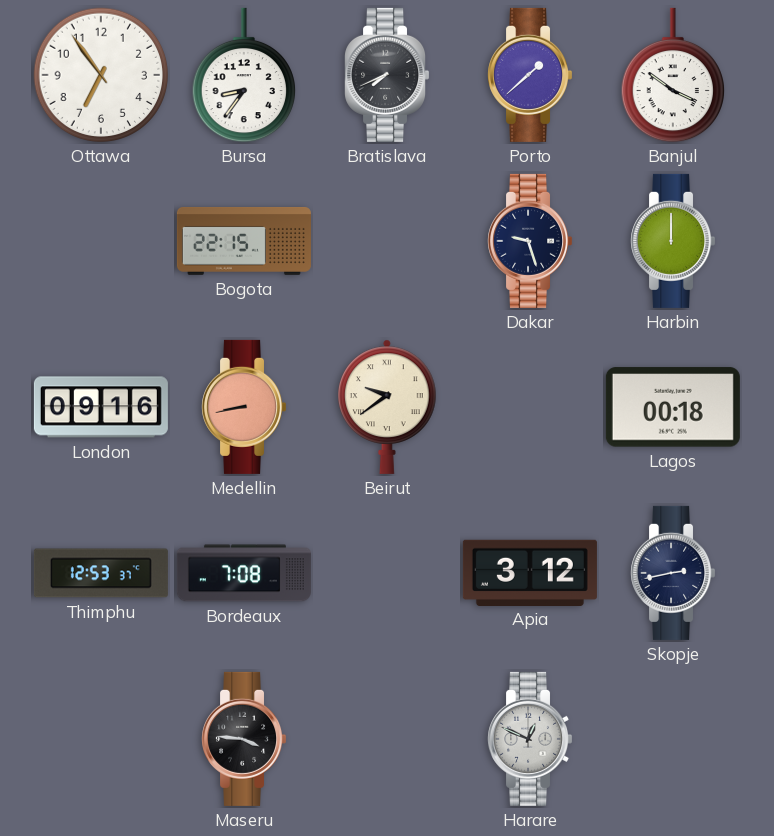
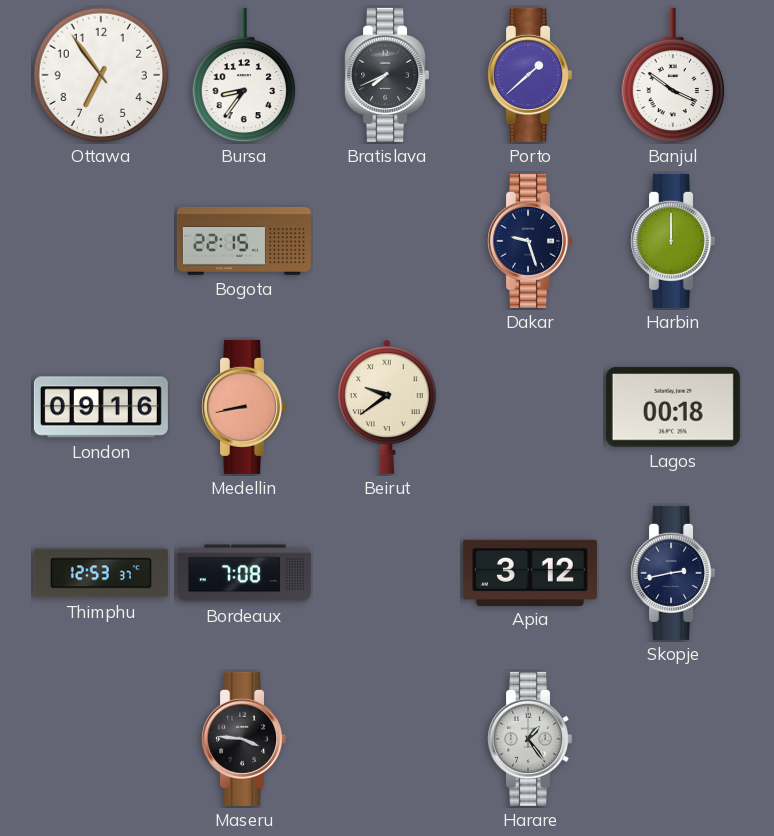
Harare: 12:49 -> 1:24 (530, 739)
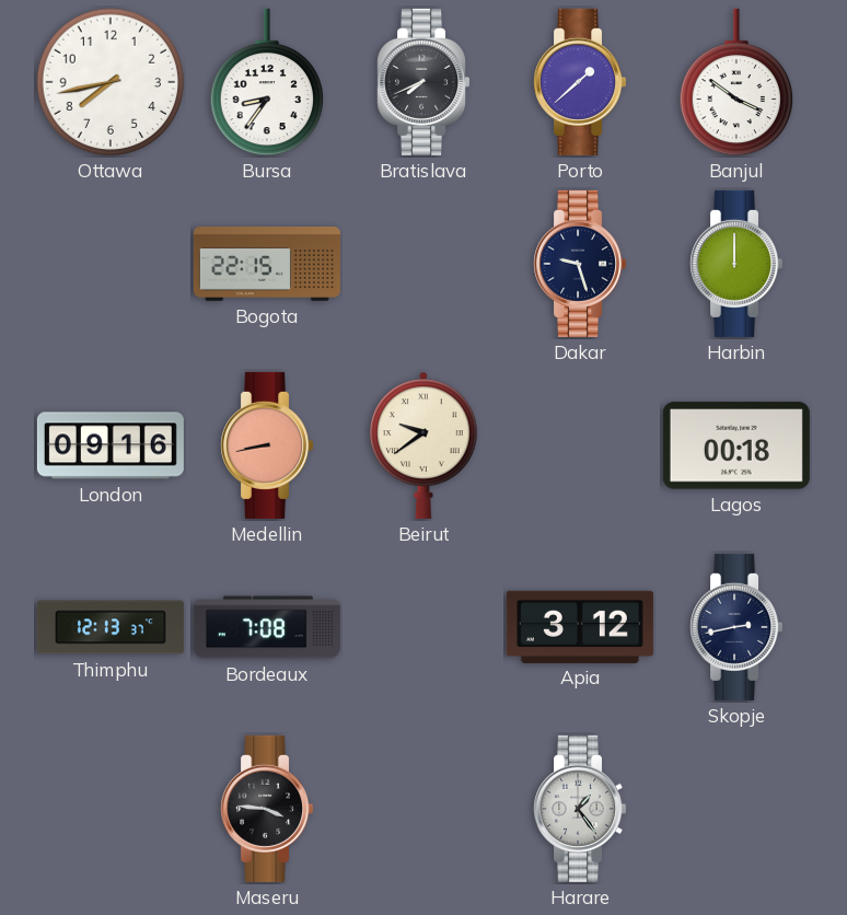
Ottawa: 6:54 -> 7:43 (111, 82)
Thimphu: 12:53 -> 12:13 (111, 627)
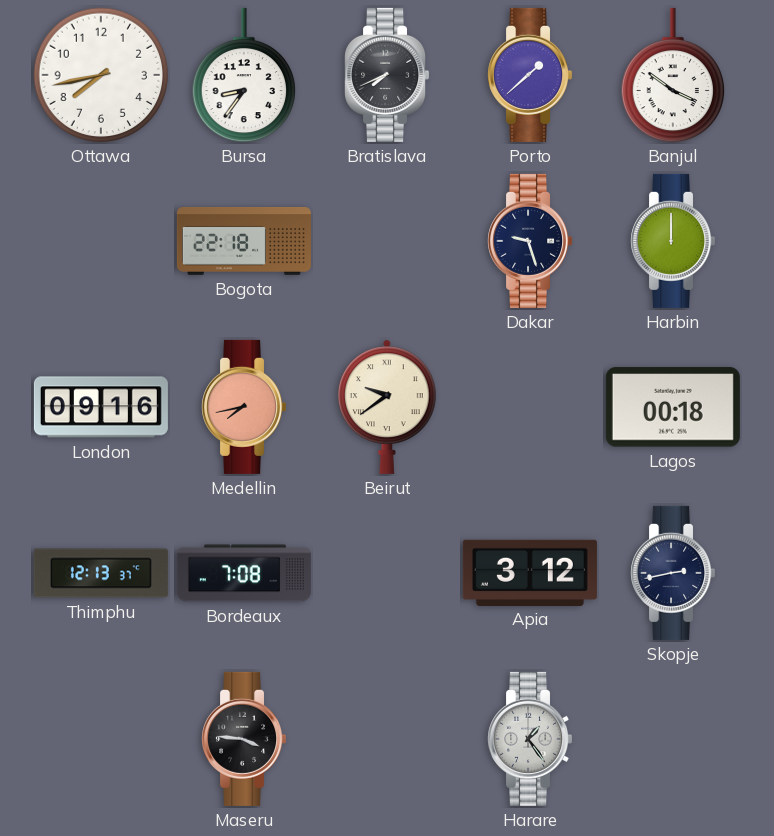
Bogota: 22:15 -> 22:18 (244, 241)
Medellin: 8:43 -> 7:43 (244, 407)
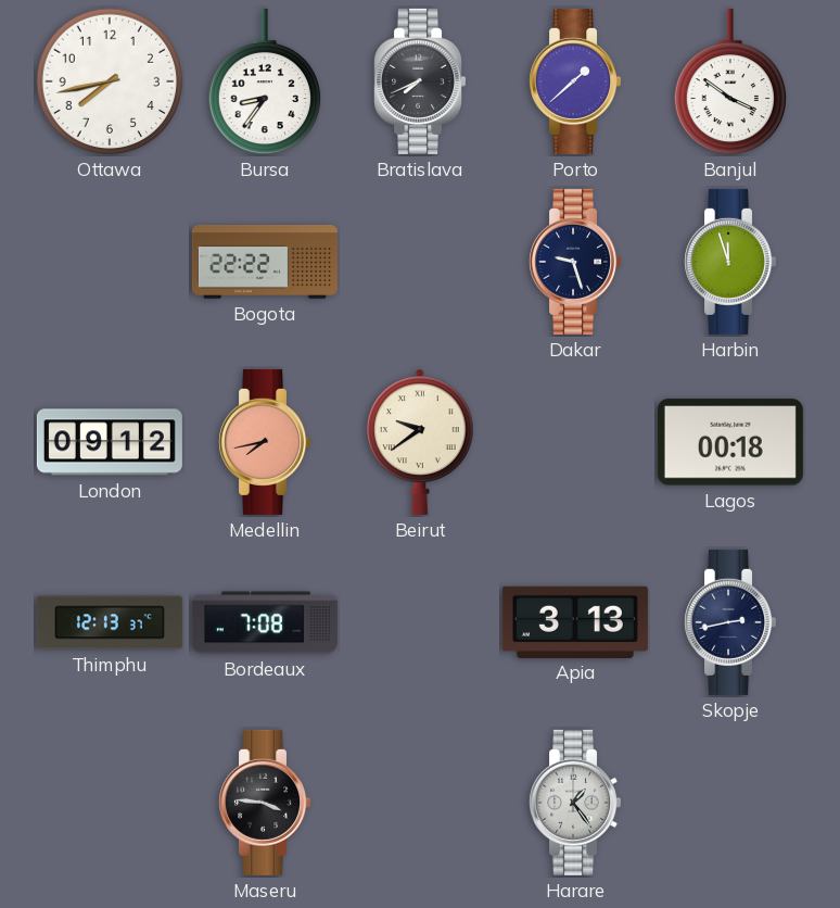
Bogota: 22:18 -> 22:22 (265, 262)
Harbin: 12:00 -> 11:57 (730, 262)
London: 09:16 -> 09:12 (110, 442)
Apia: 3:12 -> 3:13 (575, 621)
